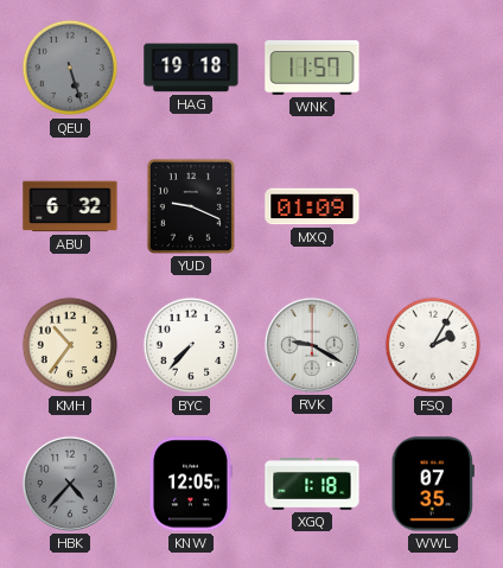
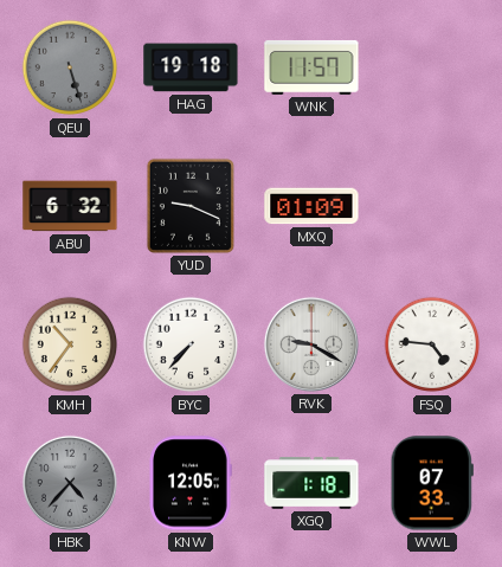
FSQ: 2:05 -> 4:46 (432, 344)
WWL: 07:35 -> 07:33 (432, 483)
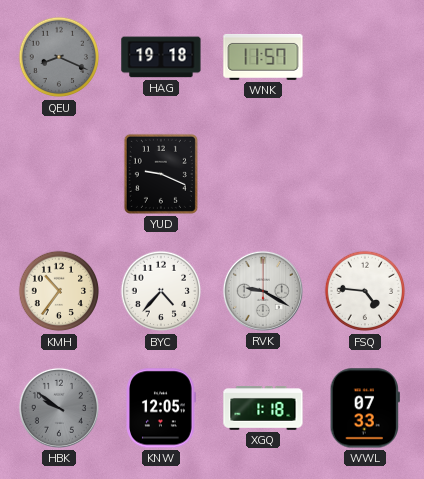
QEU: 5:27 -> 8:19 (59, 57)
ABU: 6:32 -> none (70, 206)
MXQ: 01:09 -> none (311, 206)
BYC: 7:37 -> 4:37 (161, 291)
HBK: 4:37 -> 9:51 (59, 408)
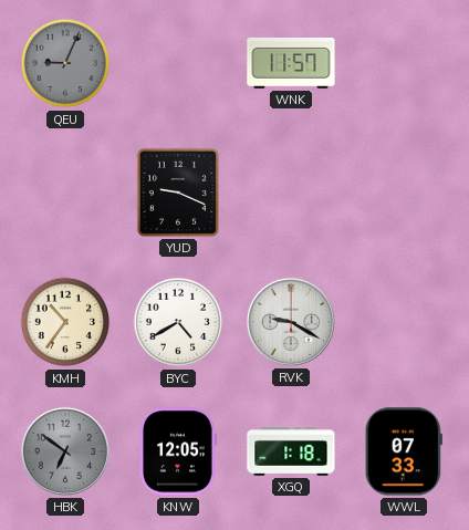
QEU: 8:19 -> 9:04 (65, 63)
HAG: 19:18 -> none (161, 57)
BYC: 4:37 -> 4:40 (178, 322)
FSQ: 4:46 -> none (365, 291)
HBK: 9:51 -> 6:51 (65, 451)
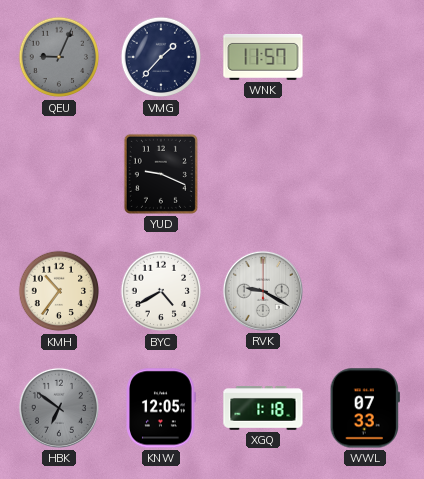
VMG: none -> 1:37 (161, 57)
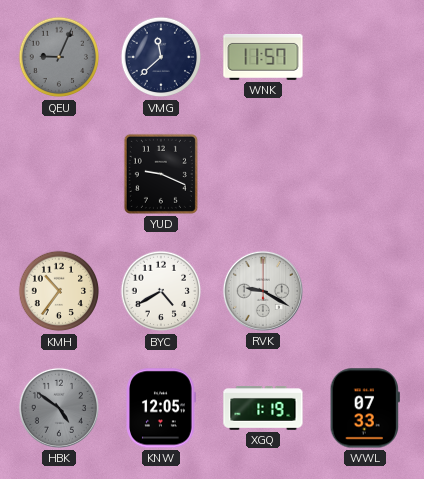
VMG: 1:37 -> 11:38 (161, 57)
HBK: 6:51 -> 4:51 (59, 408)
XGQ: 1:18 -> 1:19 (263, 408)
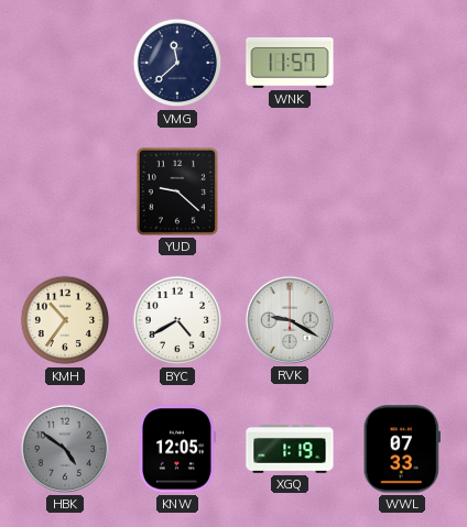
QEU: 9:04 -> none (59, 57)
YUD: 9:19 -> 9:22 (177, 191)
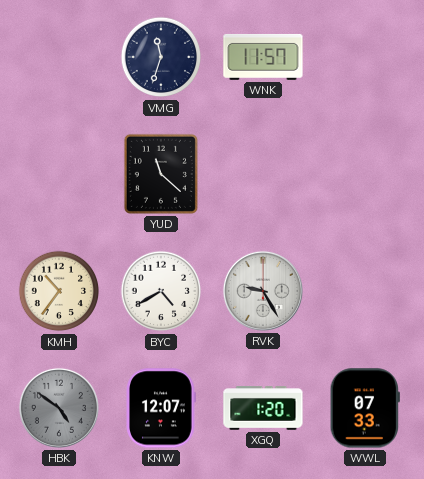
VMG: 11:38 -> 11:33 (161, 57)
YUD: 9:22 -> 11:22 (161, 174)
RVK: 9:20 -> 9:25 (263, 291)
KNW: 12:05 -> 12:07 (161, 408)
XGQ: 1:19 -> 1:20 (263, 408)
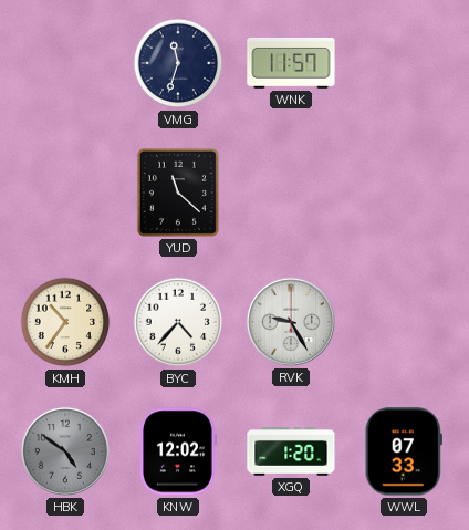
BYC: 4:40 -> 4:37 (178, 322)
KNW: 12:07 -> 12:02 (178, 451)
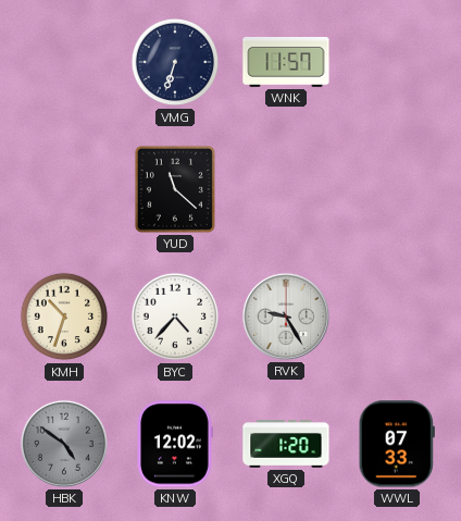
VMG: 11:33 -> 6:33 (175, 62)
KMH: 10:36 -> 10:33 (64, 317)
